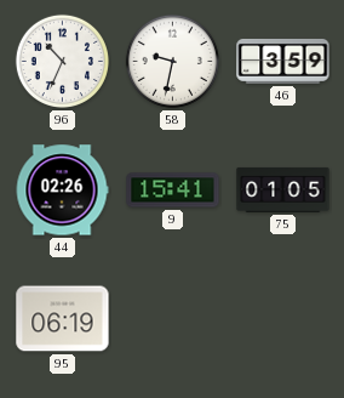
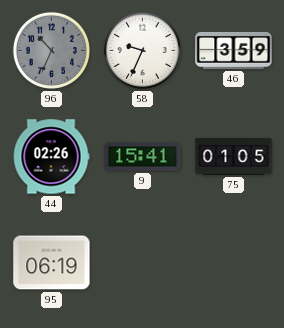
96 dial: white -> grey (51, 50)
58: 9:32 -> 9:34 (142, 50)
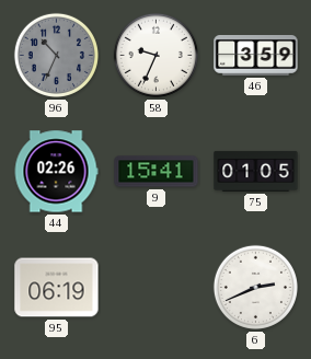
6: none -> 2:41 (255, 287)
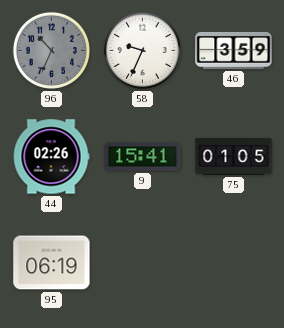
6: 2:41 -> none (255, 287)
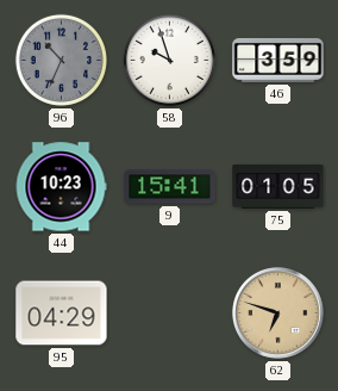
58: 9:34 -> 9:57 (169, 60)
44: 02:26 -> 10:23 (61, 187)
95: 06:19 -> 04:29 (62, 314)
62: none -> 6:48 (278, 314)
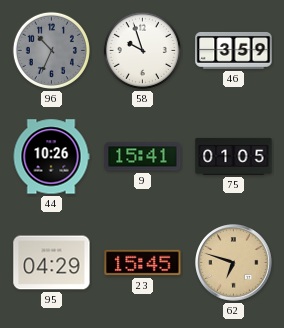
44: 10:23 -> 10:26 (51, 157)
23: none -> 15:45 (143, 263)
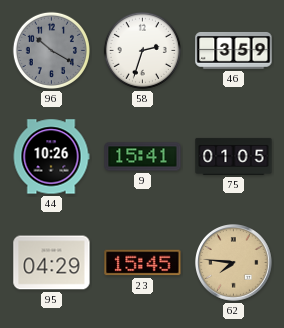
96: 10:34 -> 10:20 (51, 50)
58: 9:57 -> 2:33 (142, 50)
62: 6:48 -> 7:46 (234, 263)
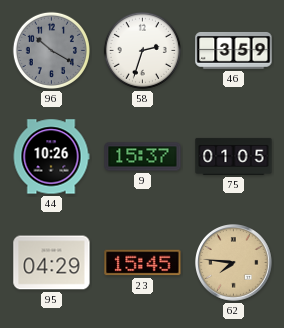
9: 15:41 -> 15:37 (143, 157)
